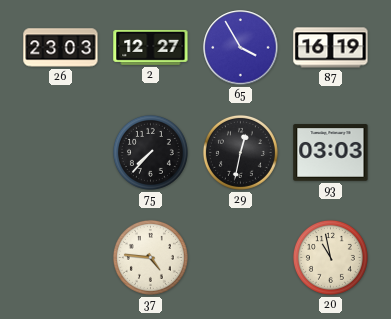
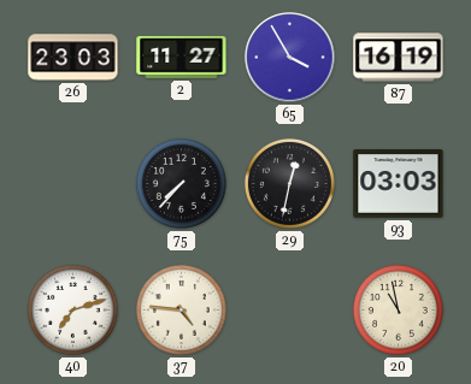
2: 12:27 -> 11:27 (182, 57)
40: none -> 7:12 (72, 309)
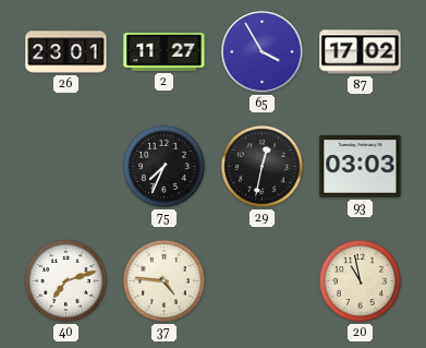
26: 23:03 -> 23:01 (66, 52)
87: 16:19 -> 17:02 (361, 52)
75: 7:37 -> 7:34 (163, 166)
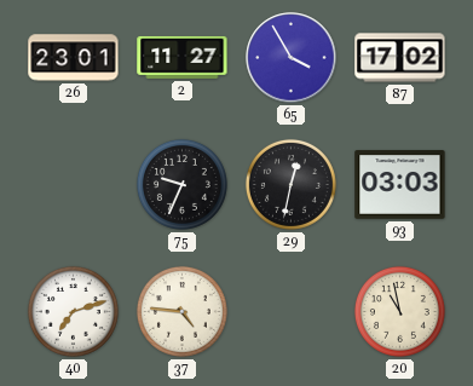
75: 7:34 -> 9:34 (181, 184)
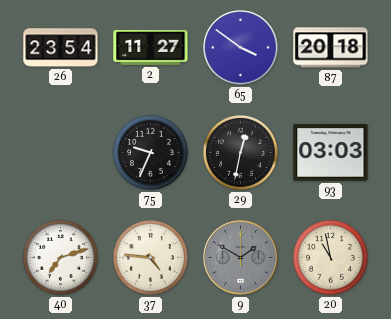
26: 23:01 -> 23:54 (61, 48)
65: 3:55 -> 3:51 (241, 48)
87: 17:02 -> 20:18 (331, 48)
9: none -> 1:50 (241, 258)
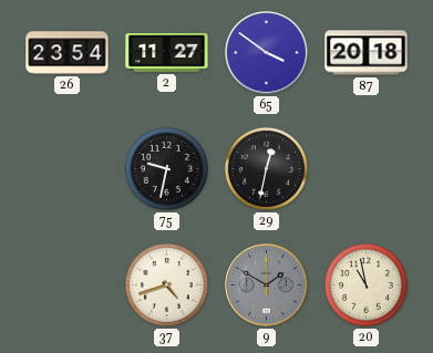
75: 9:34 -> 9:32 (166, 168)
93: 03:03 -> none (331, 153)
40: 7:12 -> none (60, 257)
37: 4:46 -> 4:42 (166, 284)
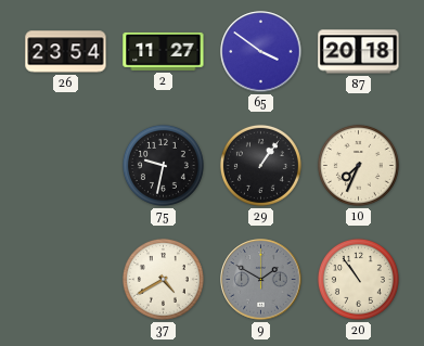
29: 12:32 -> 1:06 (260, 165)
10: none -> 7:34 (358, 165)
37: 4:42 -> 4:40 (163, 279)
20: 10:58 -> 10:54 (358, 279)
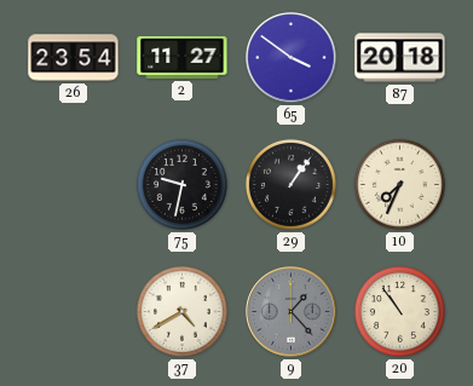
9: 1:50 -> 1:23 (292, 312)
